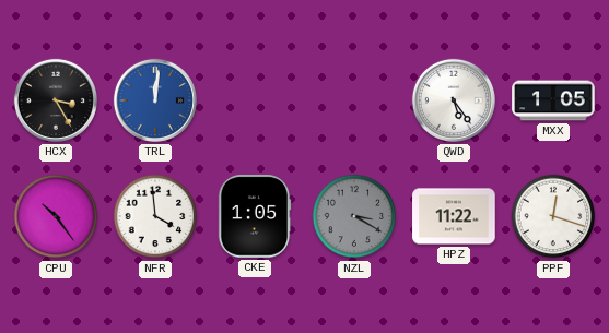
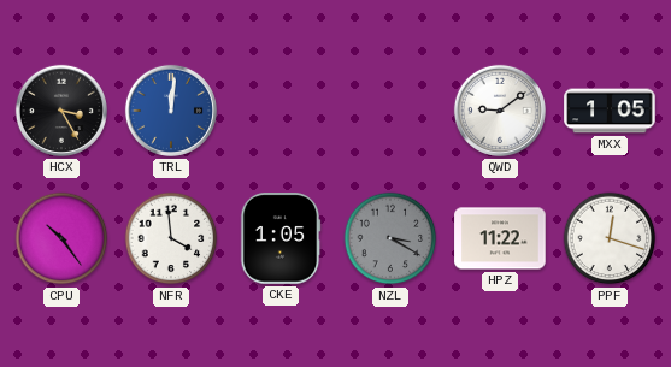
QWD: 5:24 -> 9:09 (500, 111)
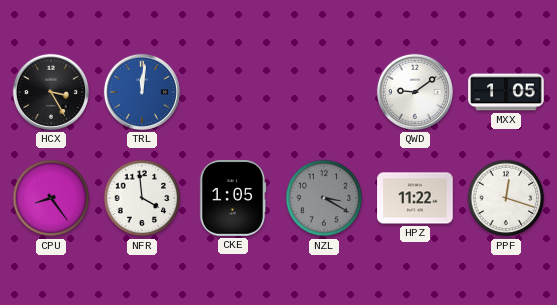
CPU: 10:24 -> 8:24 (51, 198)
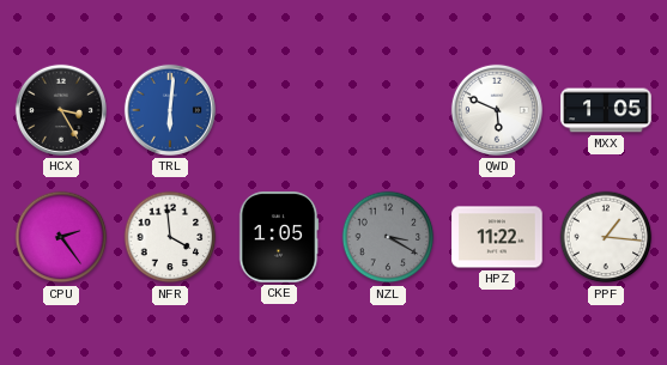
TRL: 12:01 -> 6:01 (170, 110)
QWD: 9:09 -> 5:49 (497, 110)
CPU: 8:24 -> 2:24 (61, 237)
PPF: 12:18 -> 1:16 (606, 237)
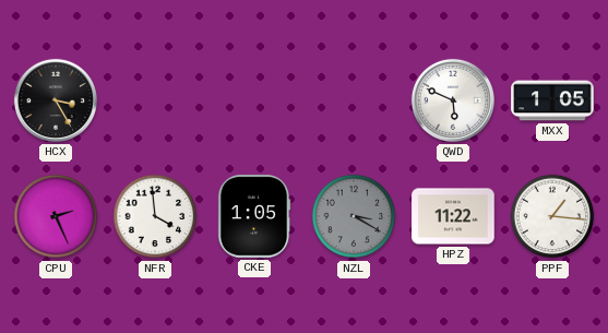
TRL: 6:01 -> none (170, 110)
CPU: 2:24 -> 2:26 (56, 216)
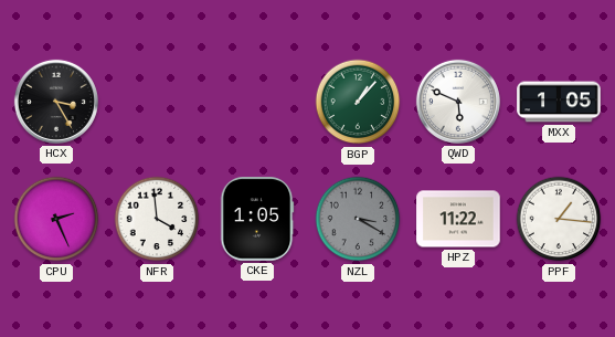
BGP: none -> 1:07 (358, 102)
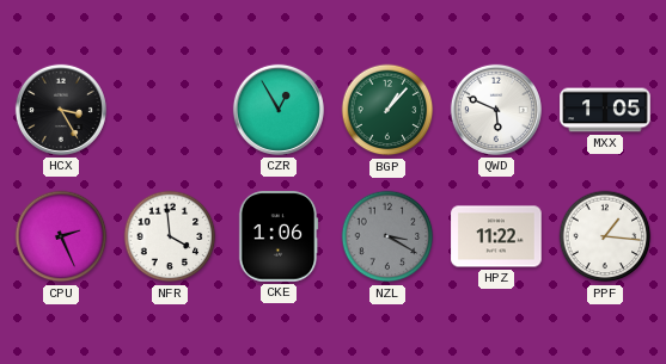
CZR: none -> 12:55 (279, 110)
CKE: 1:05 -> 1:06 (279, 236)
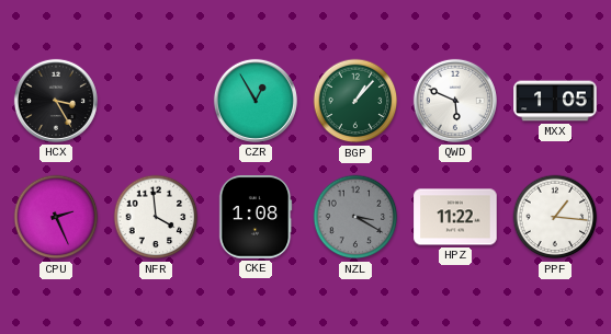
CKE: 1:06 -> 1:08 (256, 217)
